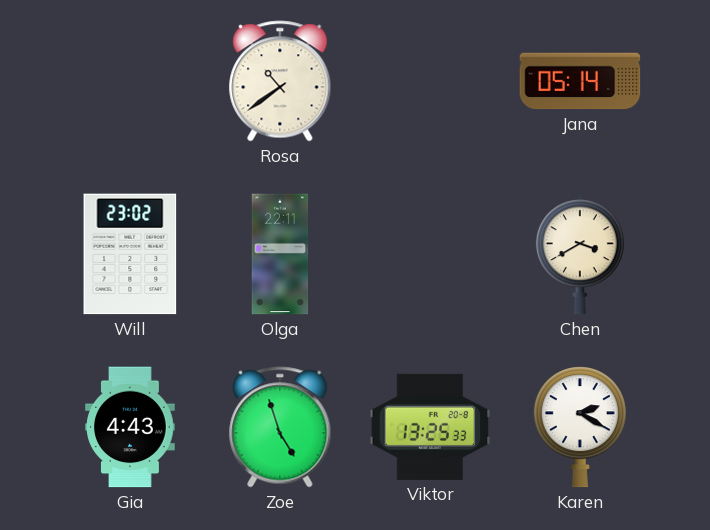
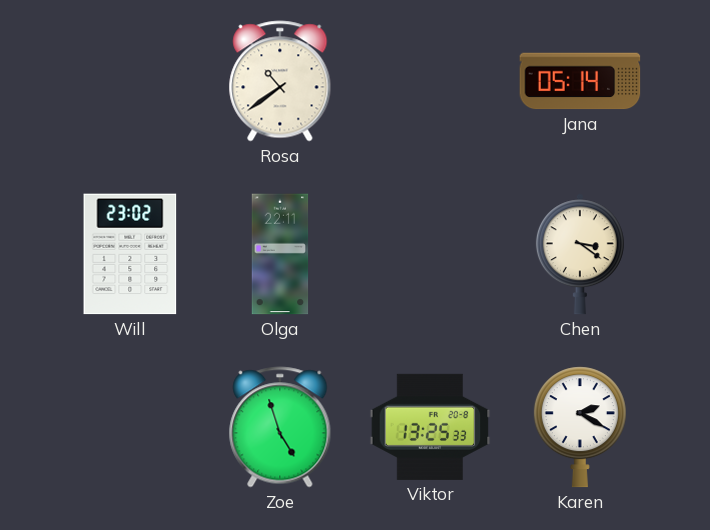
Chen: 3:40 -> 3:21 (580, 254)
Gia: 4:43 -> none (130, 427)
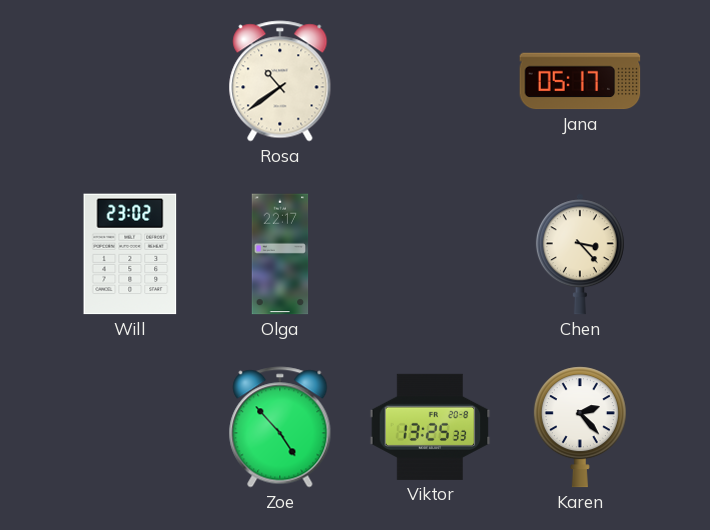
Jana: 05:14 -> 05:17 (580, 81)
Olga: 22:11 -> 22:17 (280, 254)
Chen: 3:21 -> 3:23 (580, 254)
Zoe: 4:57 -> 4:53 (280, 427)
Karen: 2:20 -> 2:23 (580, 427)
